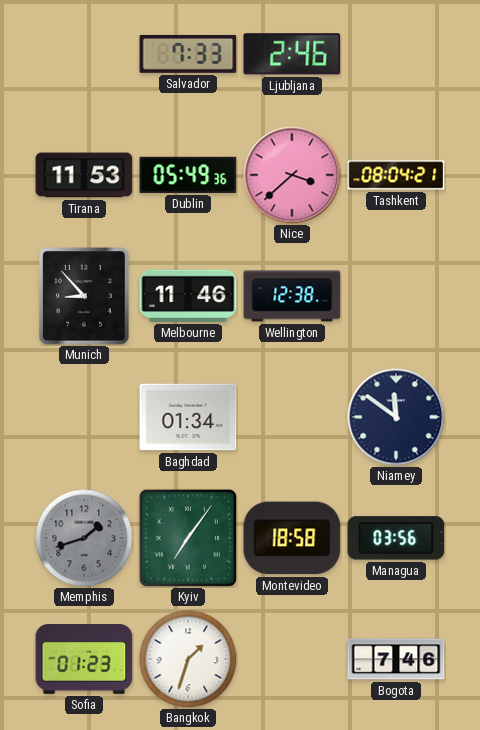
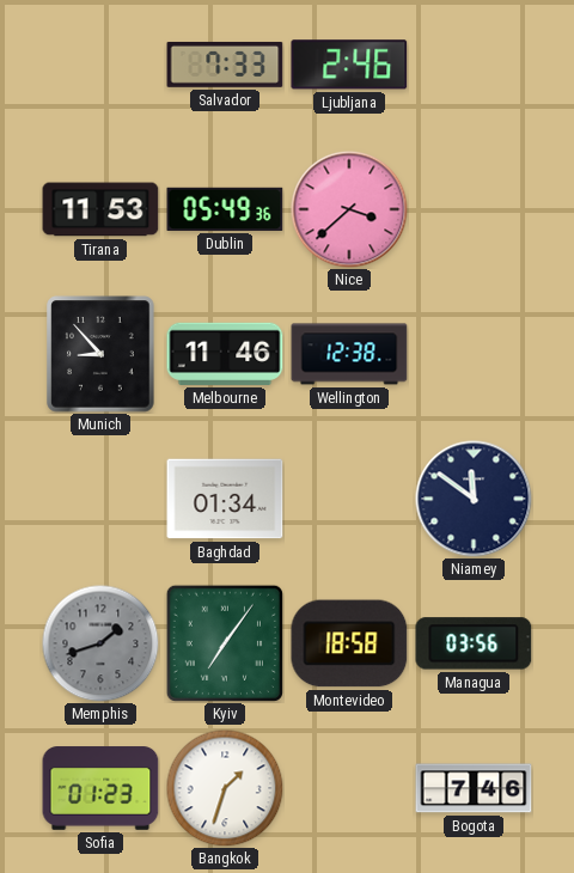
Tashkent: 08:04 -> none (396, 175)
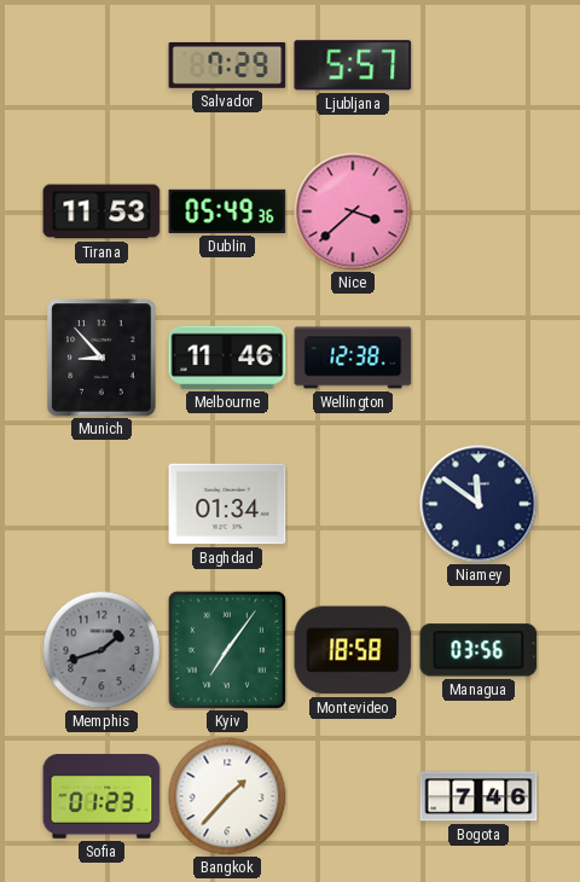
Salvador: 7:33 -> 7:29 (227, 65)
Ljubljana: 2:46 -> 5:57 (353, 65)
Bangkok: 1:33 -> 1:37 (227, 796)
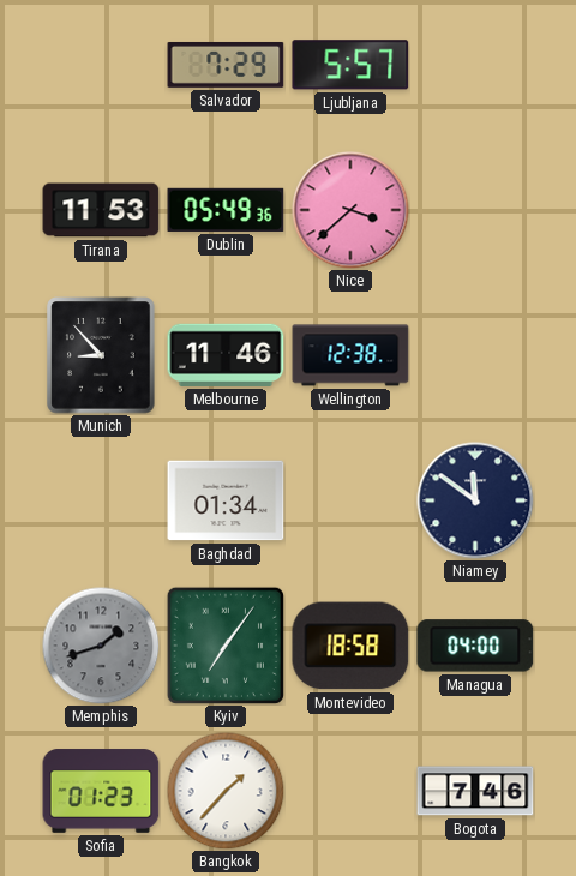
Managua: 03:56 -> 04:00 (475, 646)
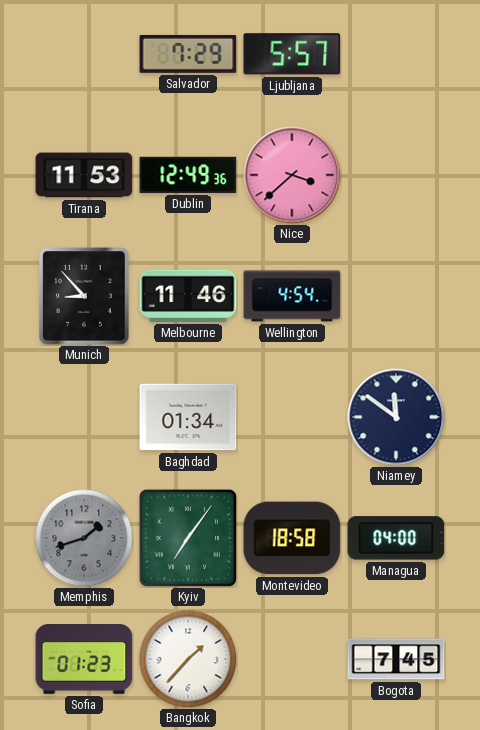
Dublin: 05:49 -> 12:49 (188, 175)
Wellington: 12:38 -> 4:54 (292, 296)
Bogota: 7:46 -> 7:45 (396, 659)
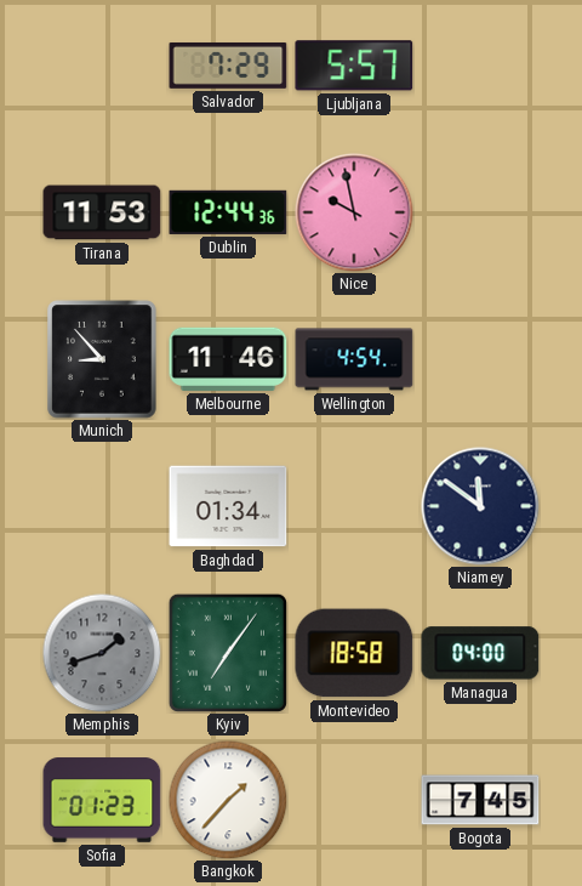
Dublin: 12:49 -> 12:44 (228, 212)
Nice: 3:38 -> 9:58 (354, 212)
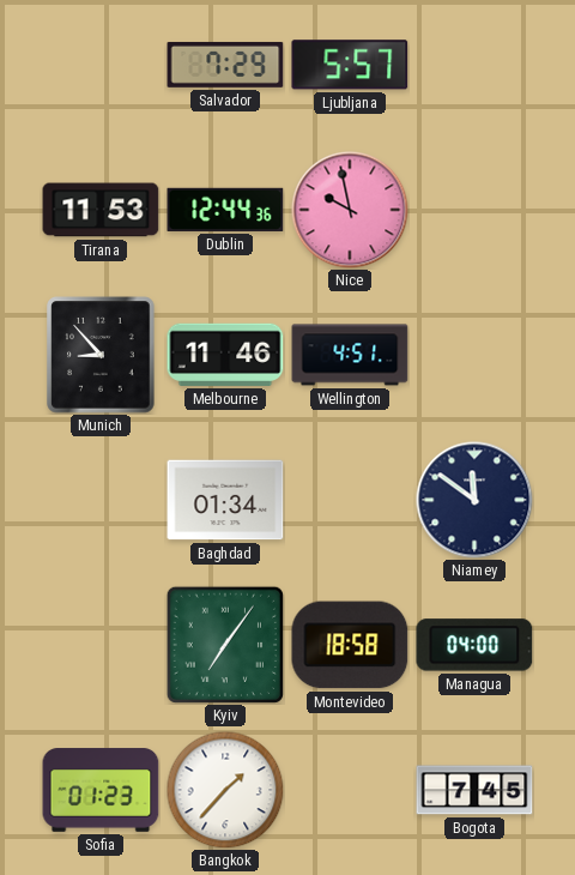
Wellington: 4:54 -> 4:51 (350, 355)
Memphis: 1:42 -> none (102, 653)
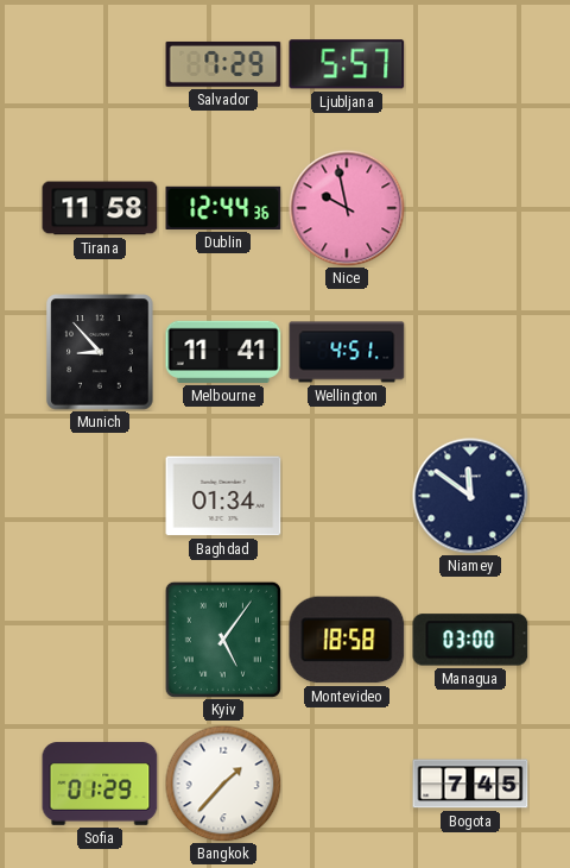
Tirana: 11:53 -> 11:58 (100, 208)
Melbourne: 11:46 -> 11:41 (223, 352)
Kyiv: 7:06 -> 5:06 (223, 640)
Managua: 04:00 -> 03:00 (470, 640)
Sofia: 01:23 -> 01:29 (100, 784)
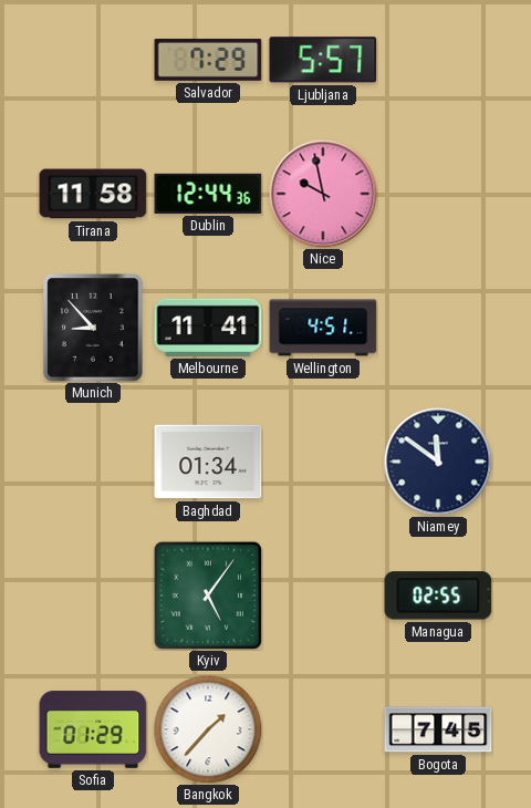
Montevideo: 18:58 -> none (347, 640)
Managua: 03:00 -> 02:55 (438, 595)
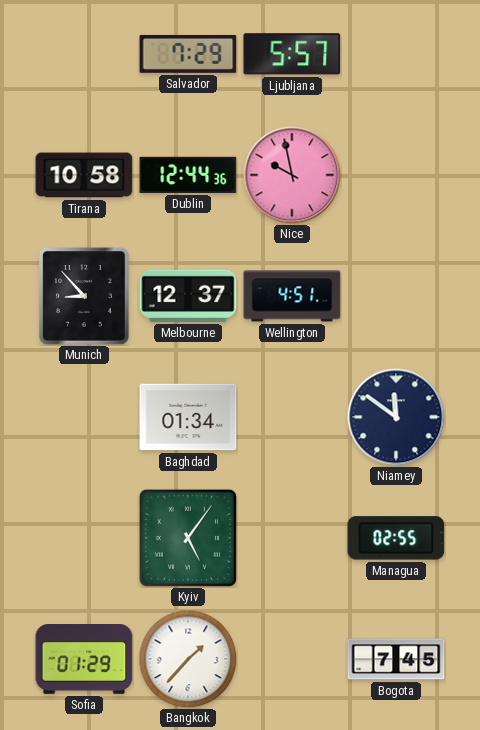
Tirana: 11:58 -> 10:58 (84, 175)
Melbourne: 11:41 -> 12:37 (188, 296)
